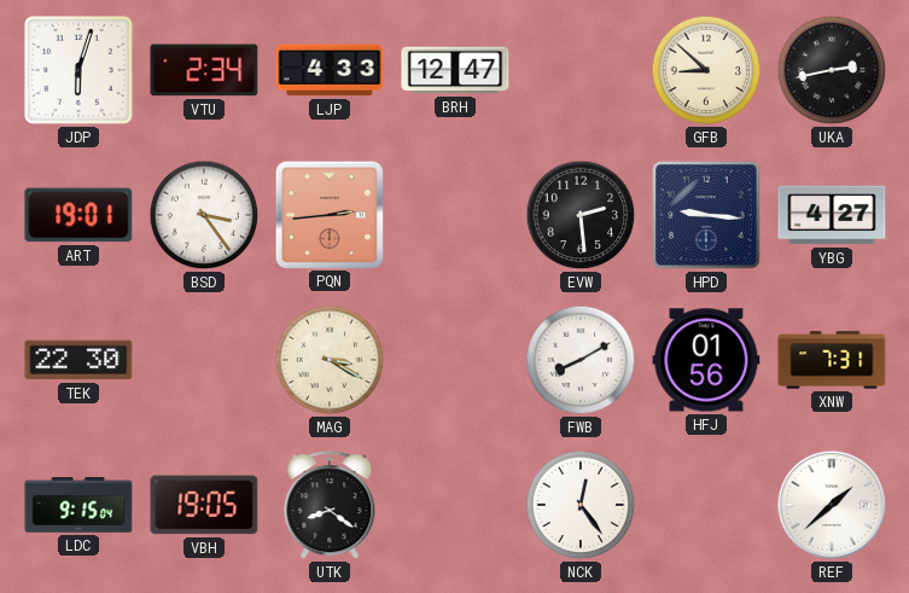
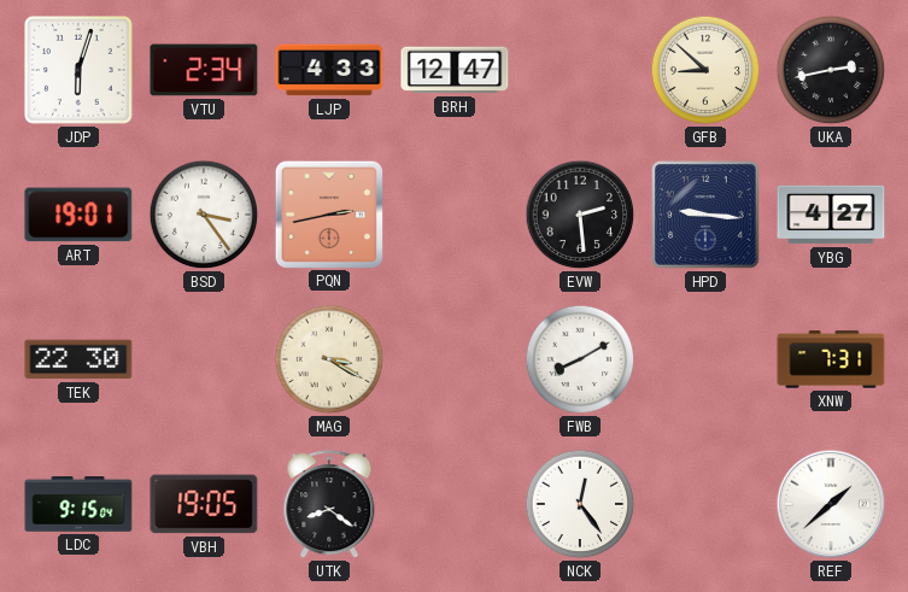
PQN: 2:44 -> 2:43 (328, 213)
HFJ: 01:56 -> none (706, 360)
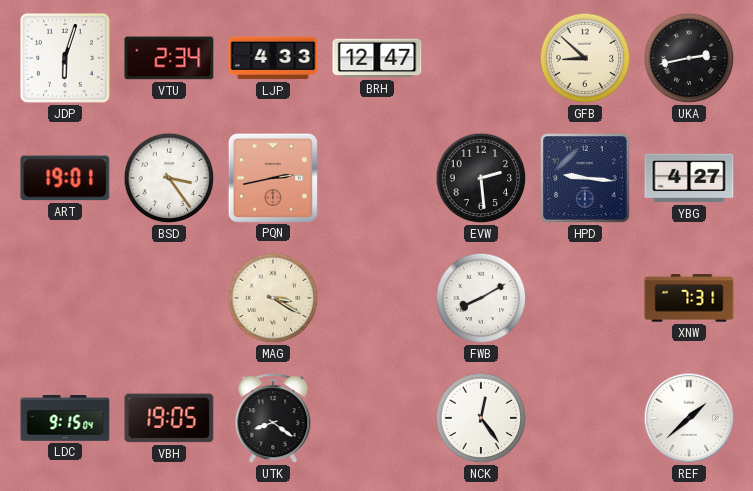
TEK: 22:30 -> none (78, 359)
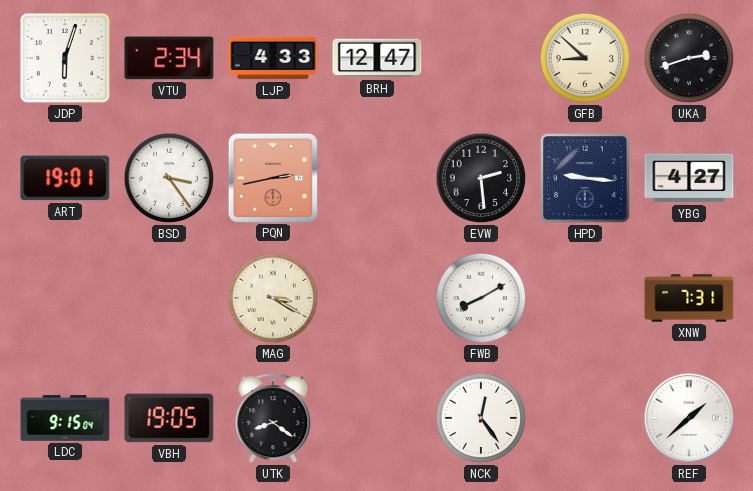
UKA: 2:43 -> 2:42 (689, 58)
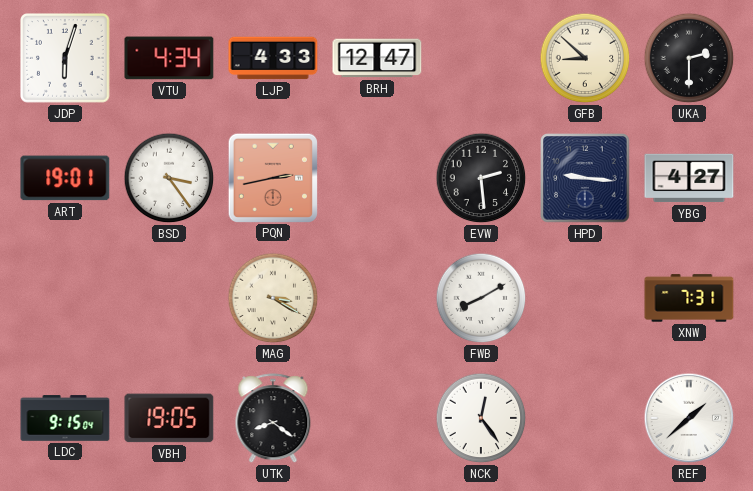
VTU: 2:34 -> 4:34 (169, 58)
UKA: 2:42 -> 2:30 (689, 58)
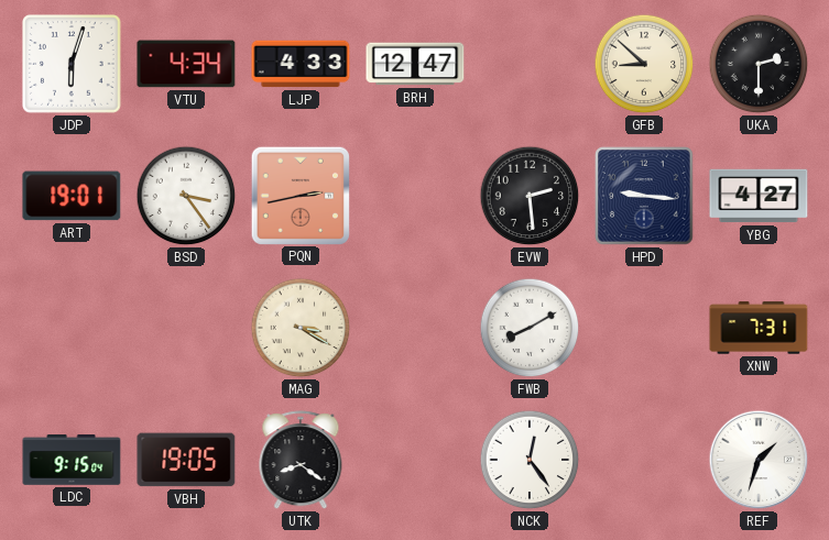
REF: 1:38 -> 1:33 (759, 460)
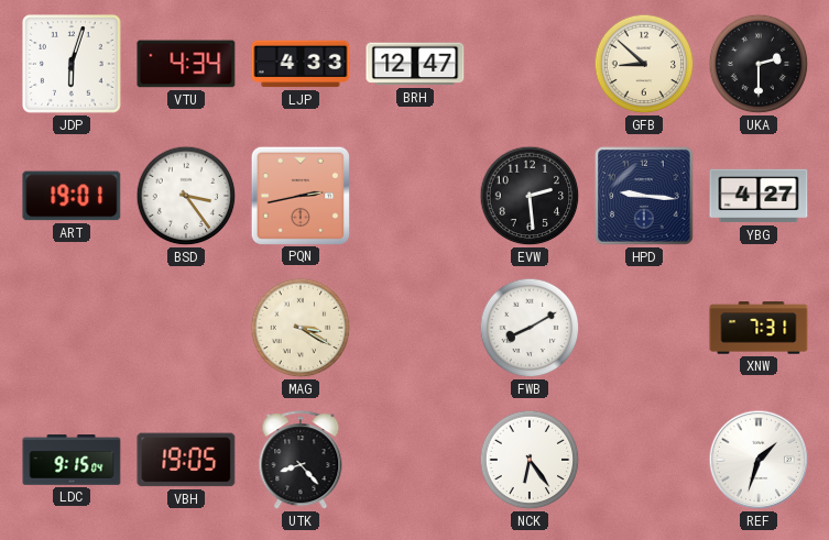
UTK: 8:21 -> 8:23 (301, 461)
NCK: 12:24 -> 6:24 (530, 460)
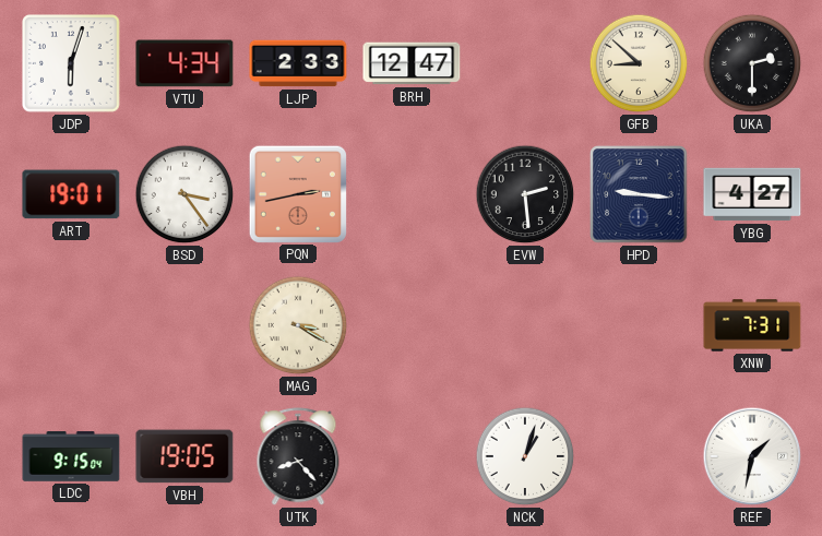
LJP: 4:33 -> 2:33 (298, 63)
FWB: 8:10 -> none (530, 328)
NCK: 6:24 -> 1:03 (525, 456)
REF: 1:33 -> 1:32 (752, 456)
